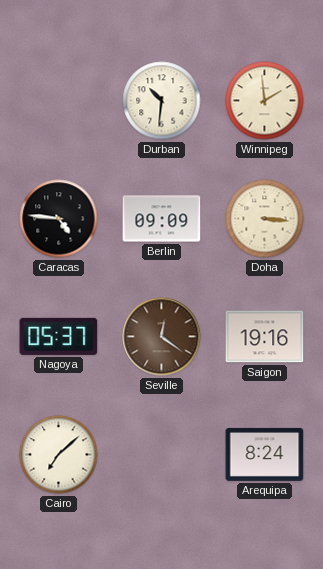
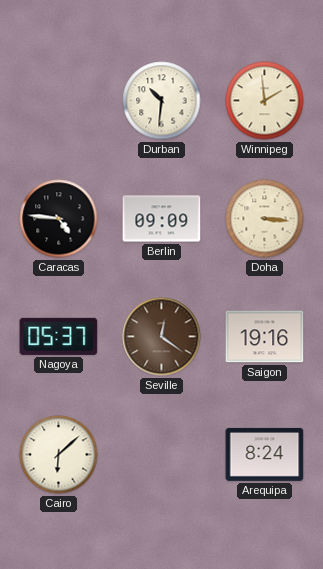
Cairo: 7:08 -> 6:08 (59, 455)
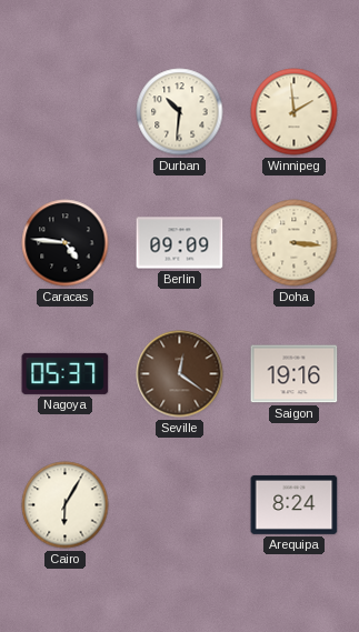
Cairo: 6:08 -> 6:05 (66, 505)
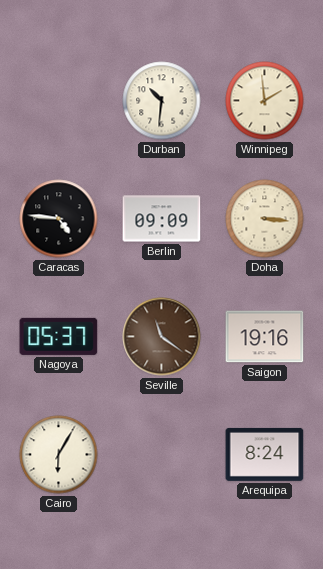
Seville: 12:21 -> 11:21 (162, 337)
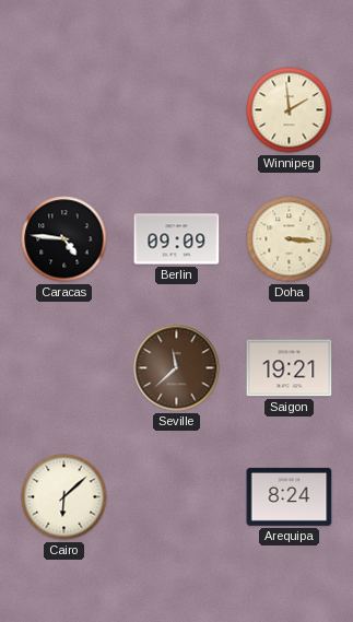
Durban: 10:31 -> none (162, 101)
Nagoya: 05:37 -> none (59, 336)
Seville: 11:21 -> 11:38 (177, 368)
Saigon: 19:16 -> 19:21 (290, 368)
Cairo: 6:05 -> 6:08 (64, 497)
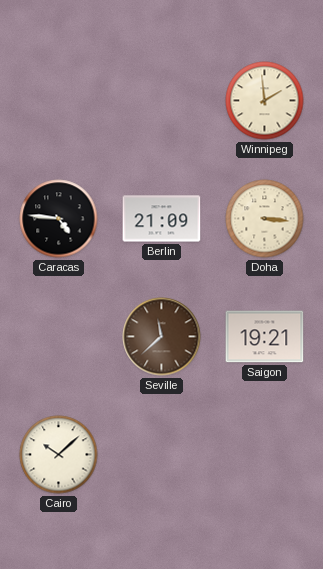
Berlin: 09:09 -> 21:09 (162, 219)
Cairo: 6:08 -> 10:08 (59, 455)
Arequipa: 8:24 -> none (290, 496)
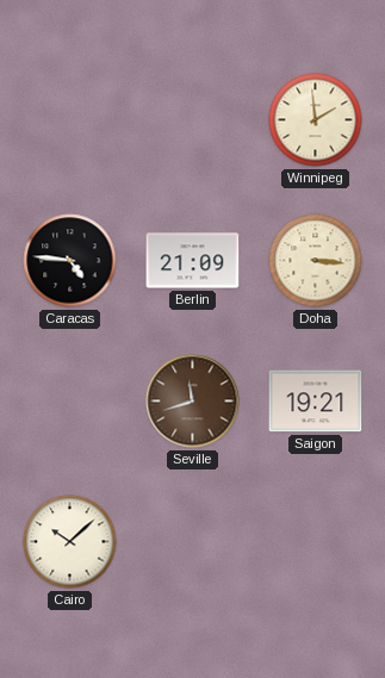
Seville: 11:38 -> 11:42 (193, 402)
